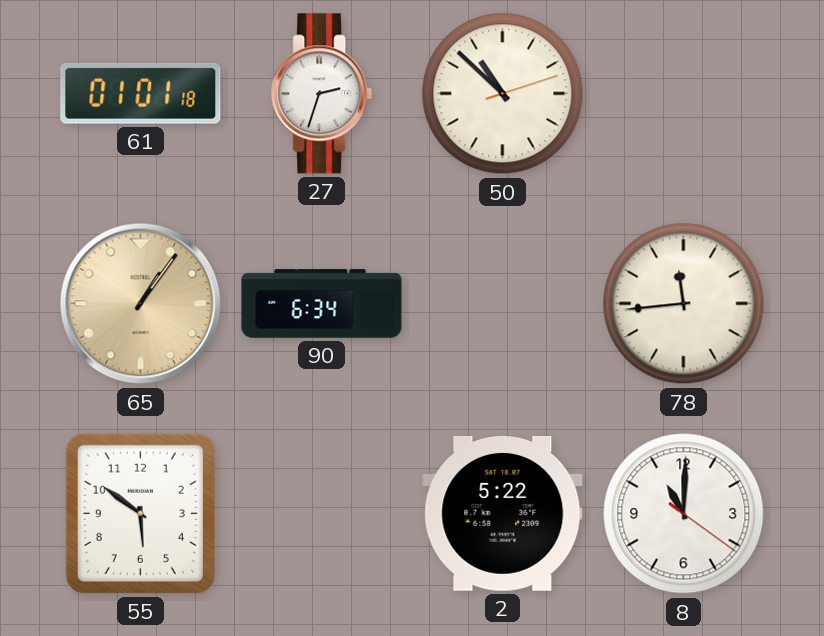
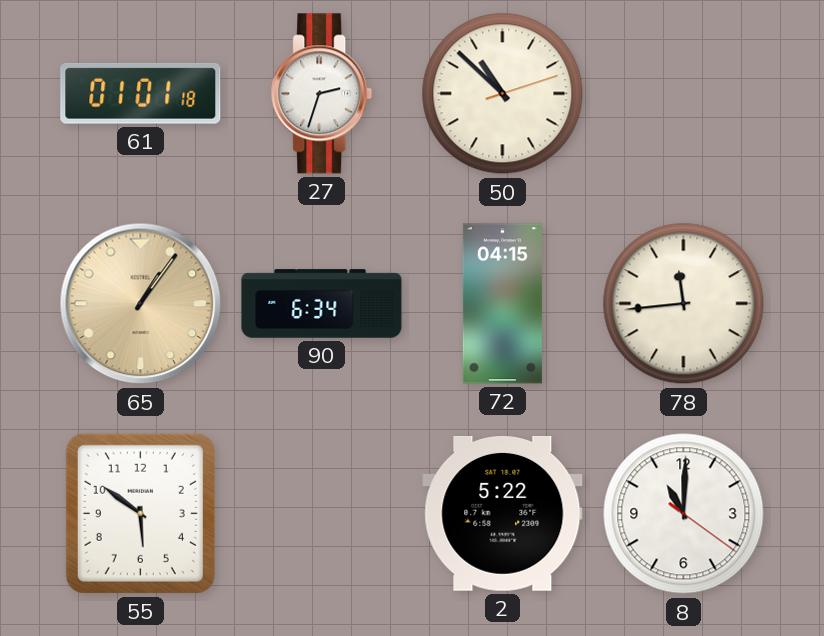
72: none -> 04:15 (502, 304)
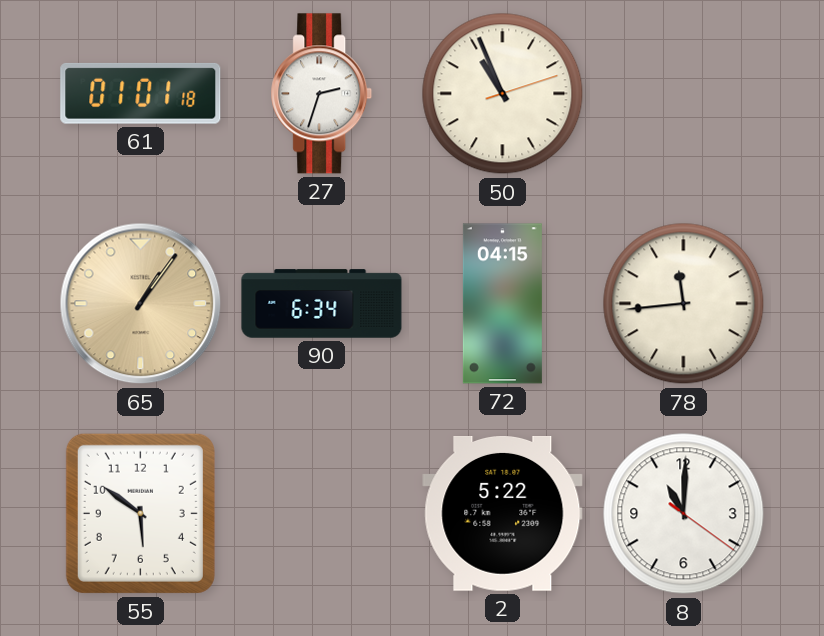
50: 10:52 -> 10:56 (503, 94)
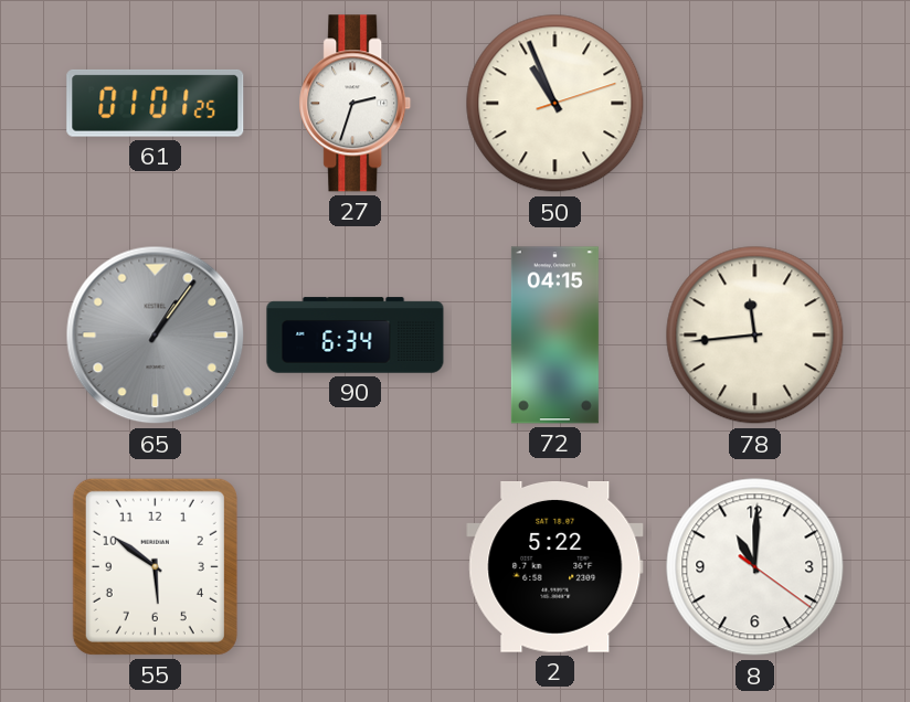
61: 01:01:18 -> 01:01:25 (156, 103)
65 dial: champagne -> grey (156, 336)
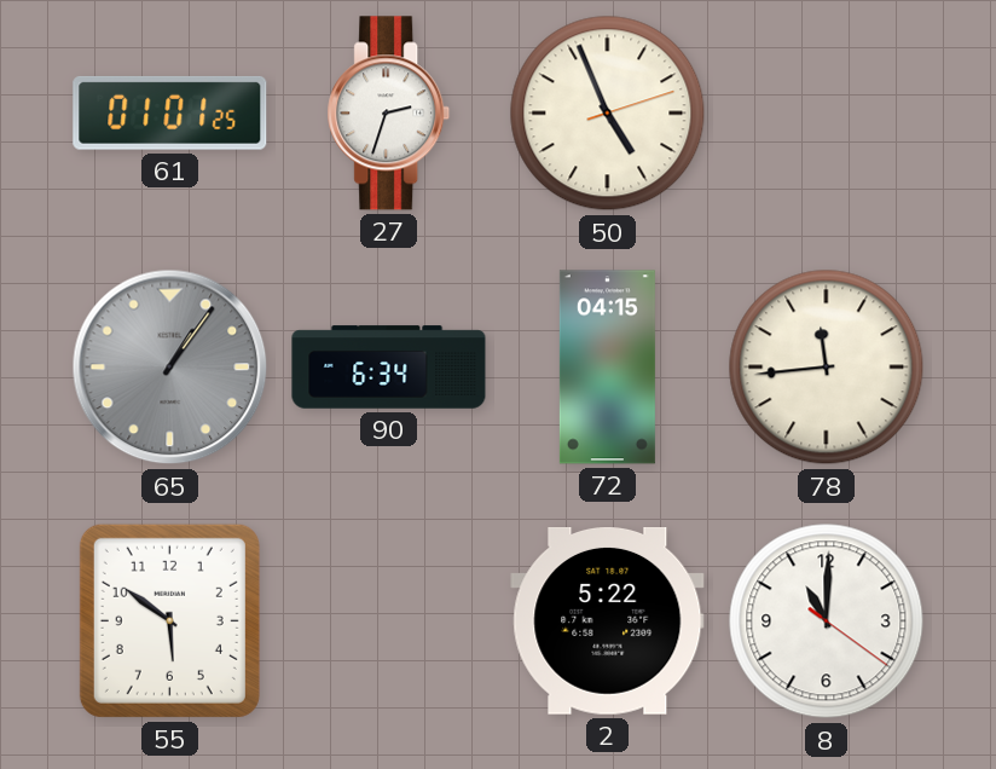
50: 10:56 -> 4:56 (608, 114)
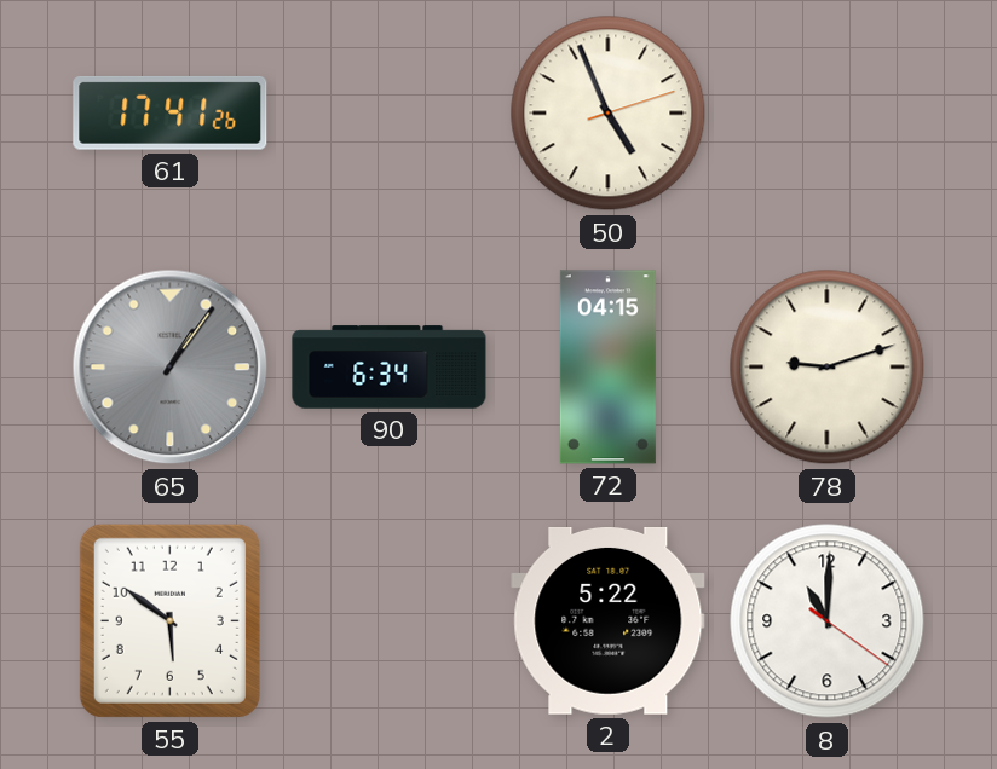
61: 01:01 -> 17:41 (171, 112)
27: 2:33 -> none (389, 114)
78: 11:44 -> 9:12 (828, 368)
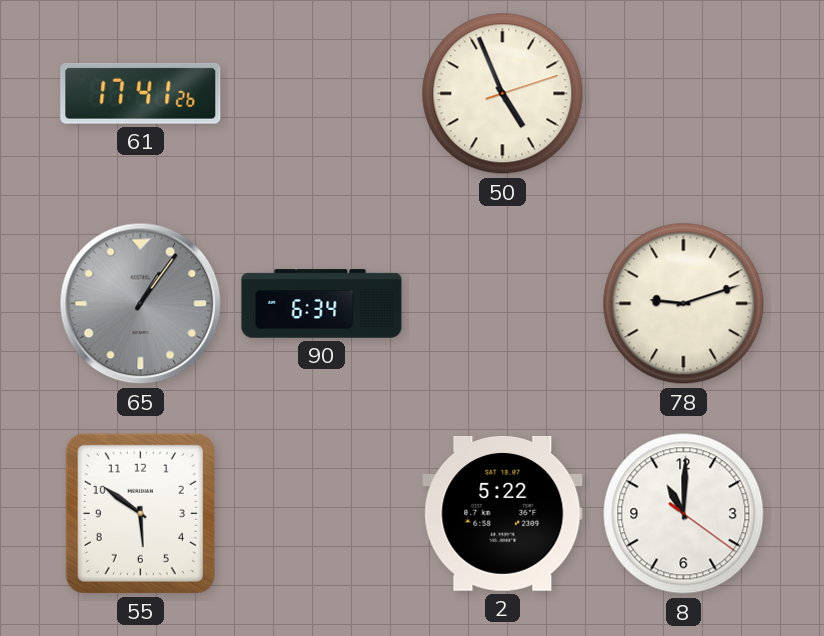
72: 04:15 -> none (607, 368)
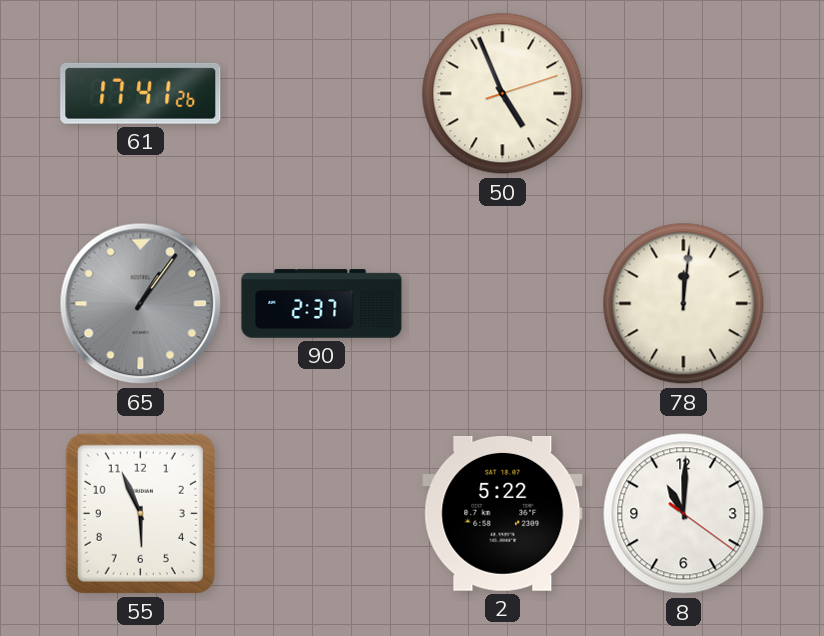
90: 6:34 -> 2:37 (322, 304)
78: 9:12 -> 12:01 (684, 304)
55: 5:51 -> 5:56 (140, 513)
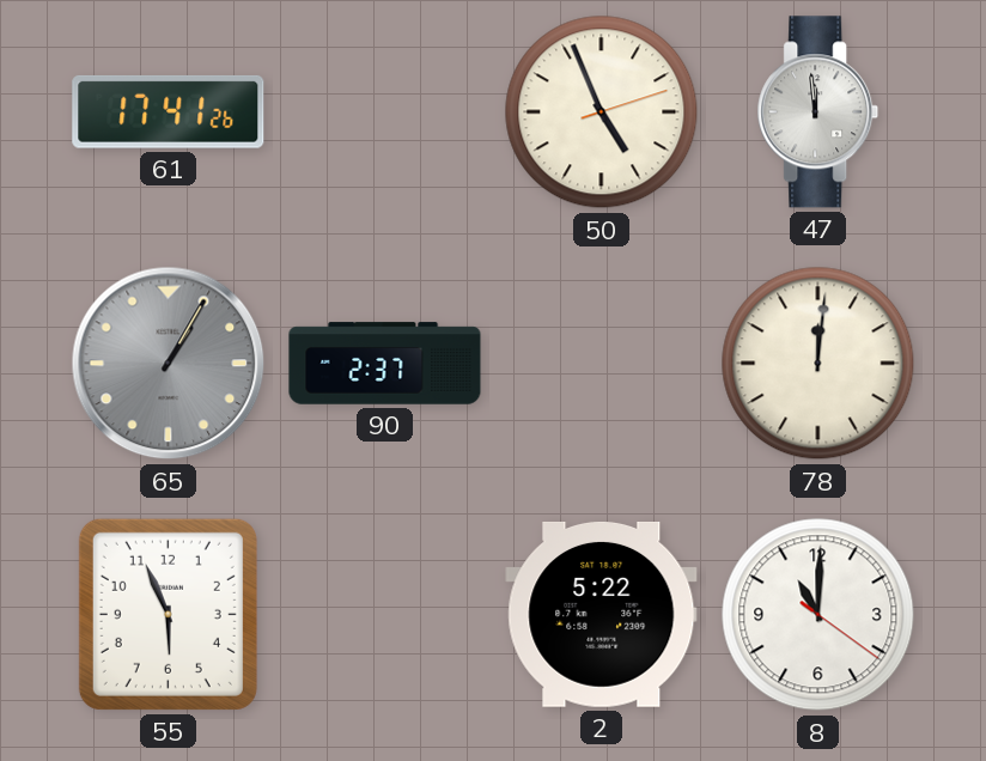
47: none -> 11:59 (818, 112)
65: 1:06 -> 1:05 (169, 364)
